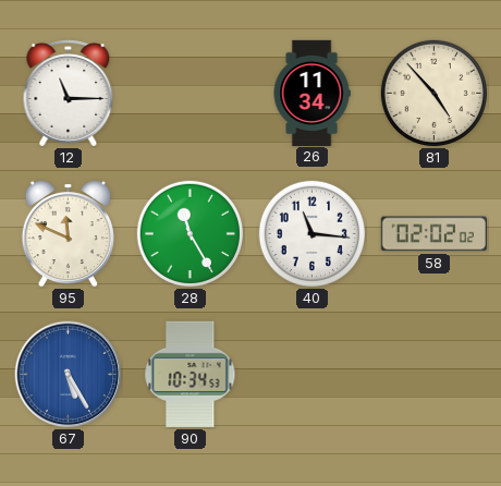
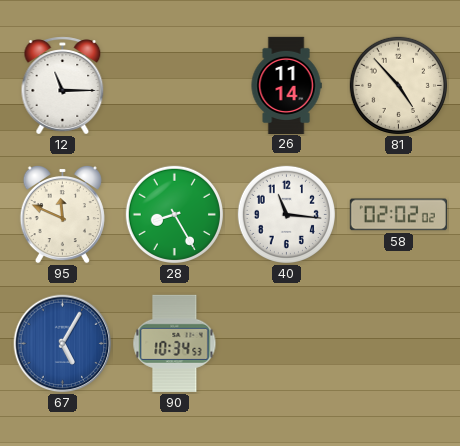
26: 11:34 -> 11:14 (286, 85)
28: 11:25 -> 8:25 (174, 214)
67: 5:25 -> 5:05 (63, 344)
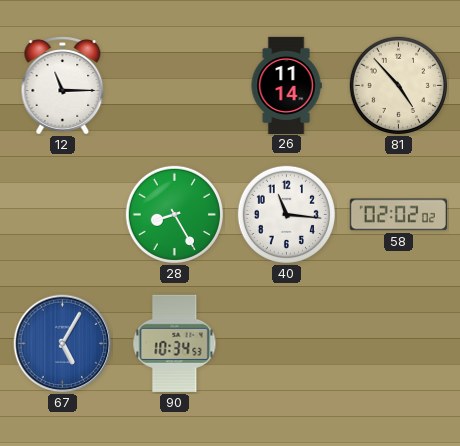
95: 11:49 -> none (62, 214)
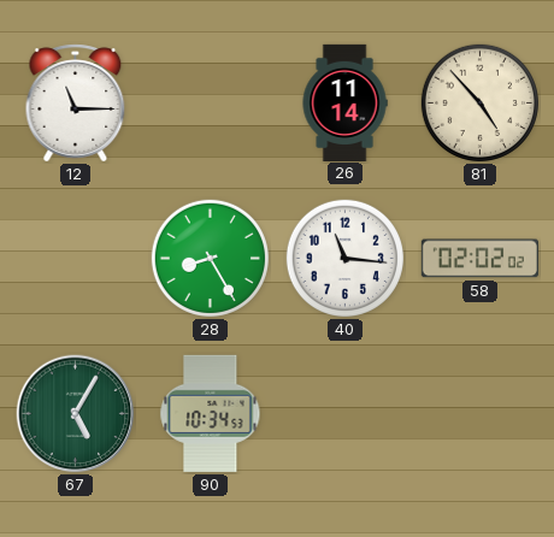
67 dial: blue -> green (76, 414)
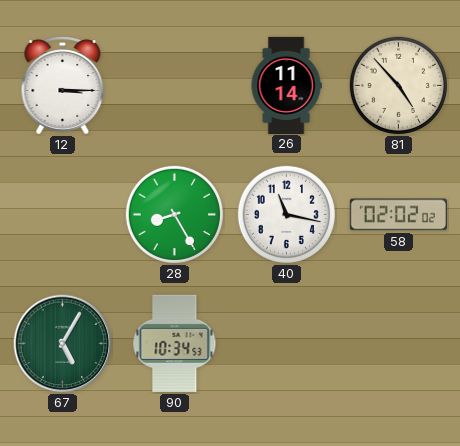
12: 11:15 -> 3:15 (63, 86)
40: 11:16 -> 11:17 (286, 214)
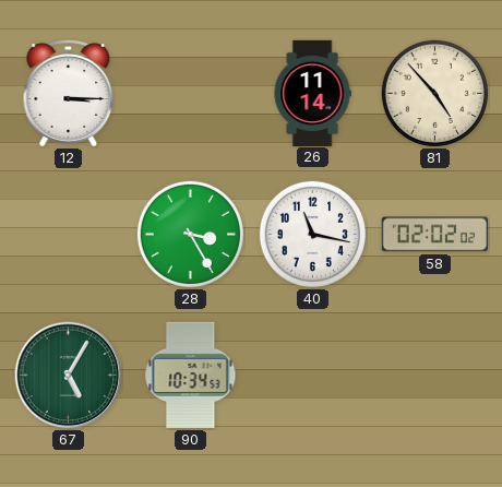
28: 8:25 -> 3:25 (190, 234)
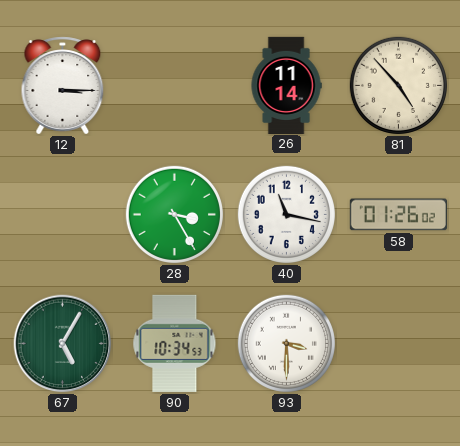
58: 02:02 -> 01:26 (398, 215)
93: none -> 3:30 (286, 343)
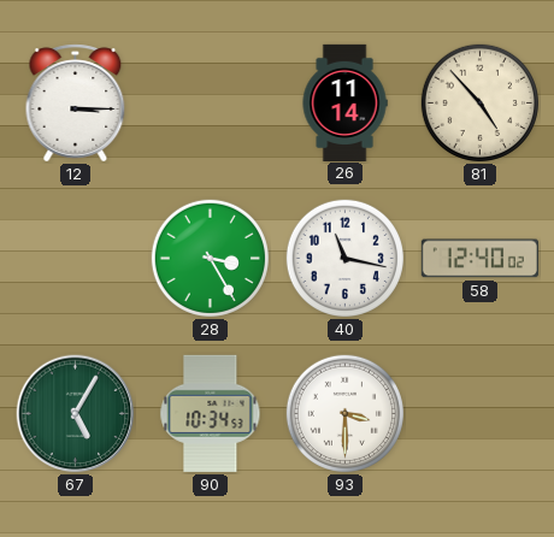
58: 01:26 -> 12:40 (479, 259)
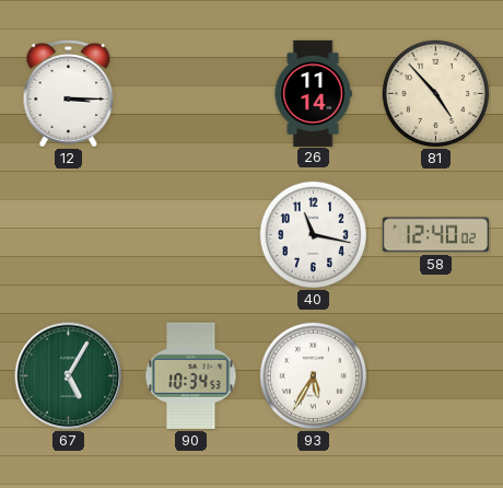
28: 3:25 -> none (210, 258)
93: 3:30 -> 5:35 (313, 375)
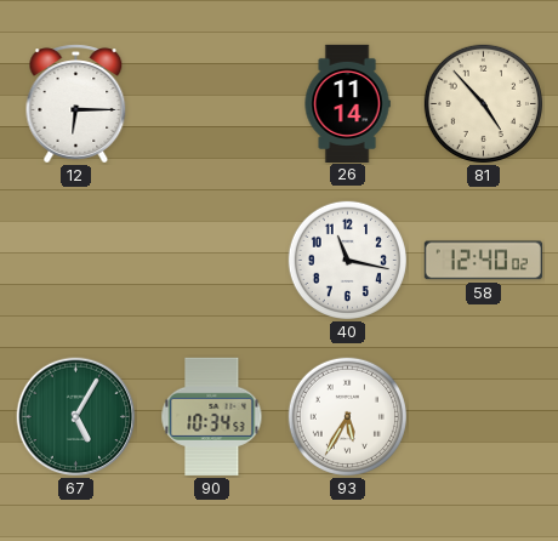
12: 3:15 -> 6:15 (76, 104)
